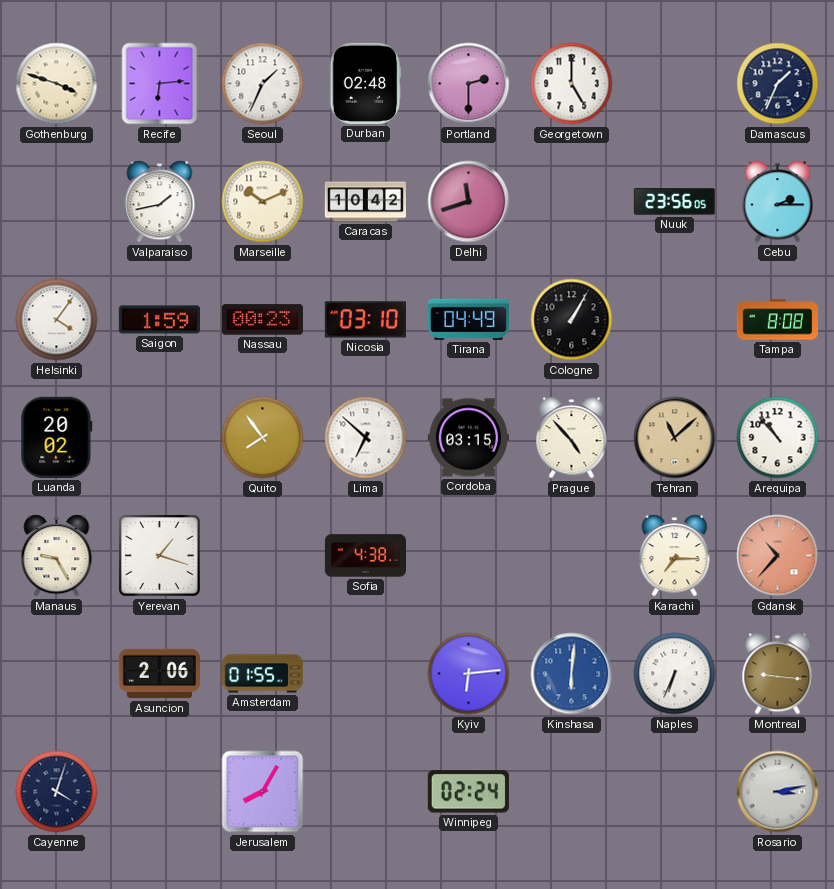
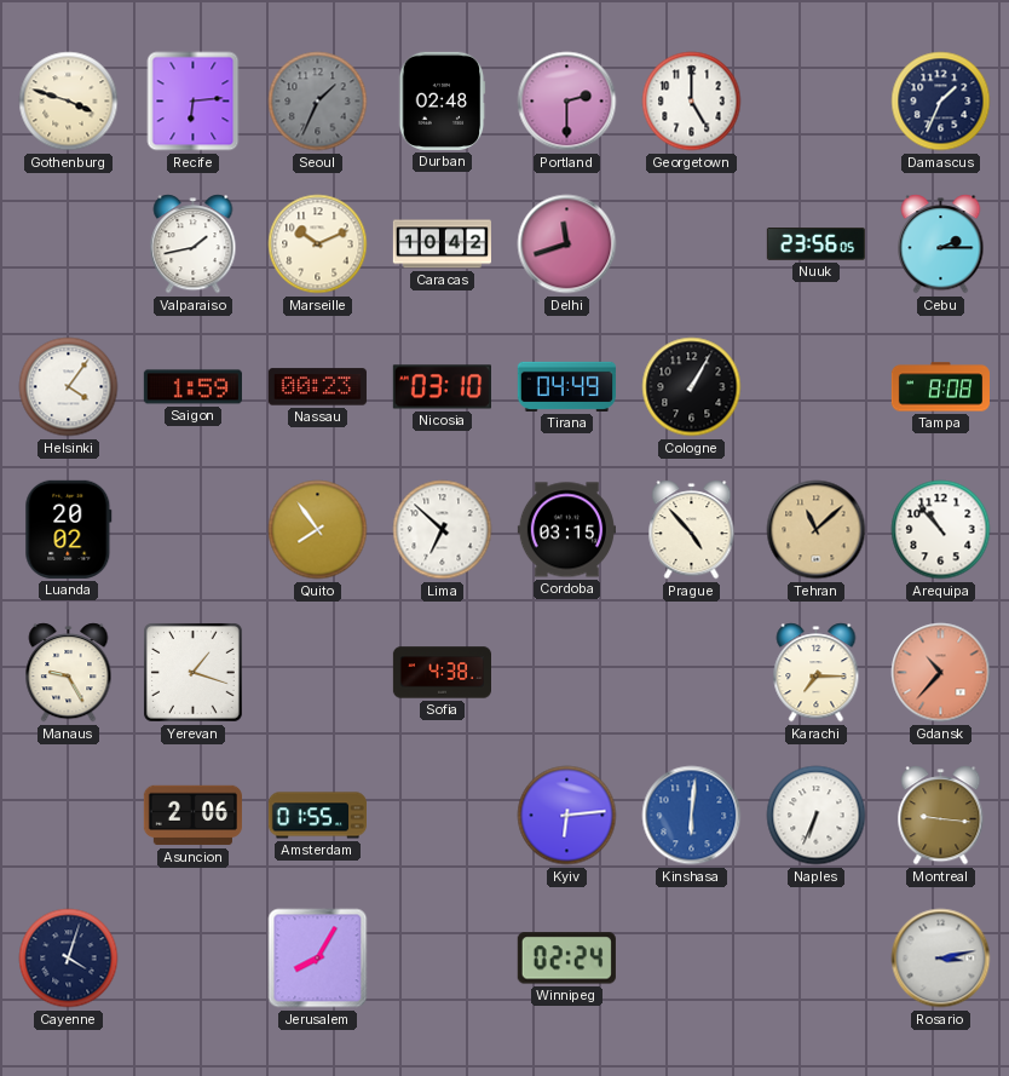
Seoul dial: white -> grey (318, 102)
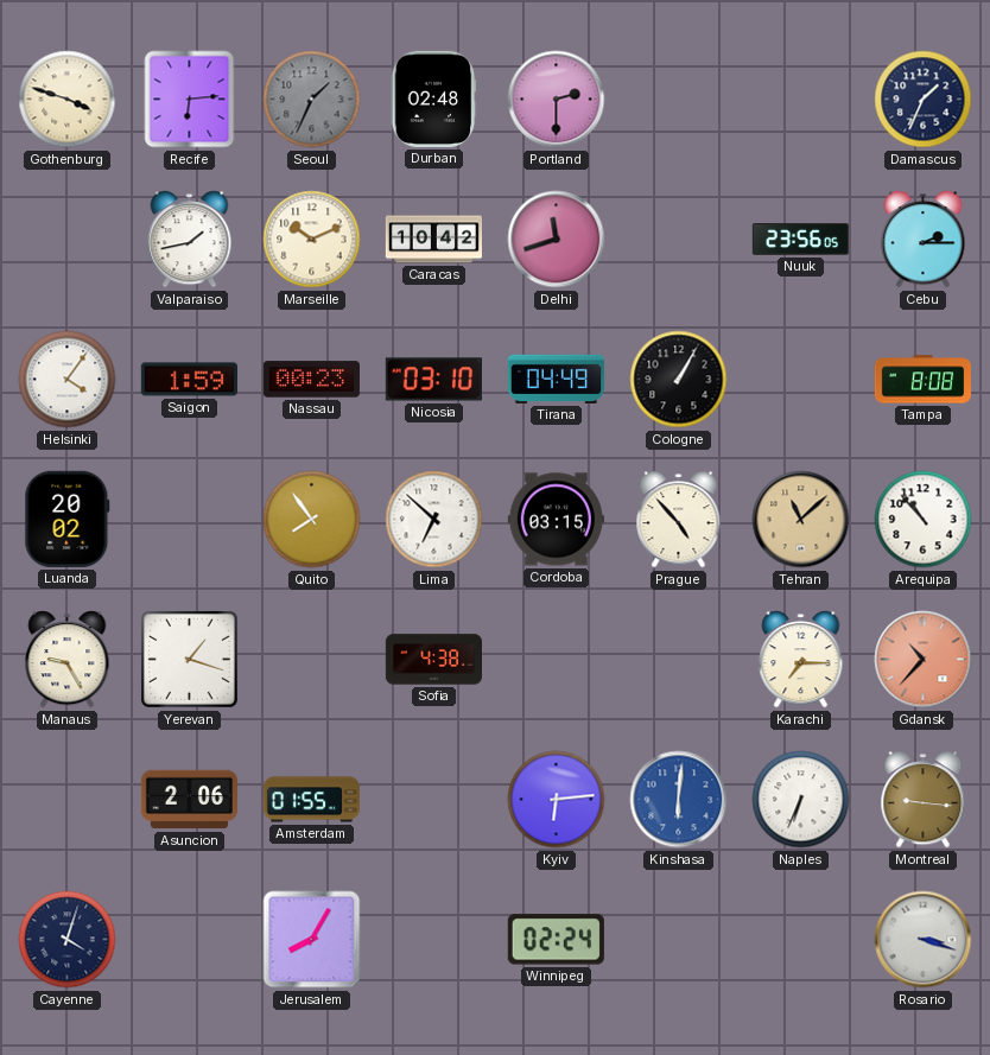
Georgetown: 5:00 -> none (692, 102)
Rosario: 3:13 -> 3:18 (924, 940)
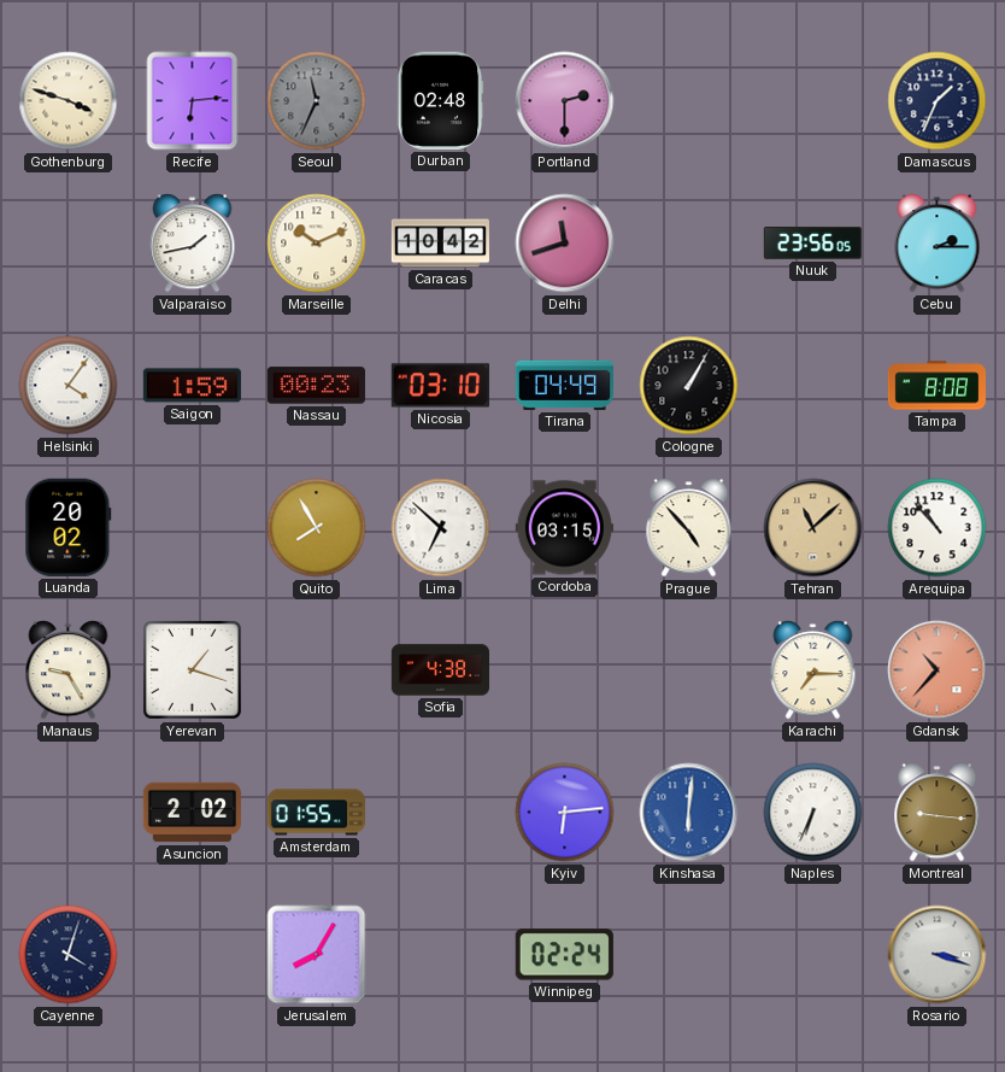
Seoul: 1:34 -> 11:34 (317, 101)
Quito: 7:54 -> 7:55 (317, 528)
Asuncion: 2:06 -> 2:02 (192, 813)
